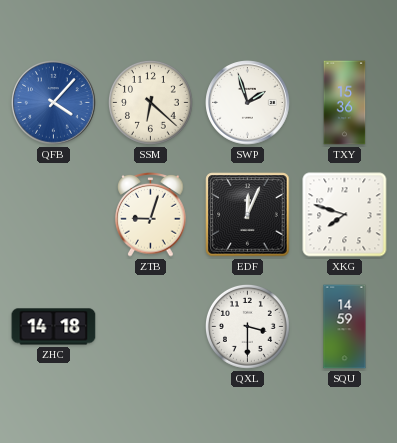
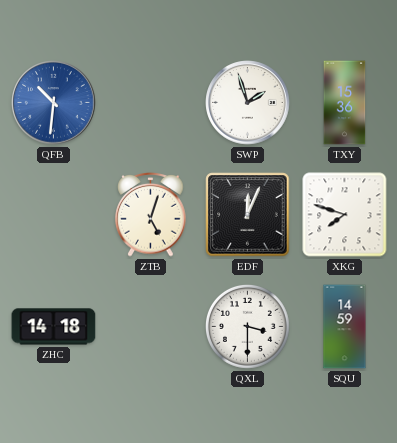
QFB: 4:07 -> 10:31 (54, 103)
SSM: 6:22 -> none (151, 103)
ZTB: 9:03 -> 5:03 (151, 215)
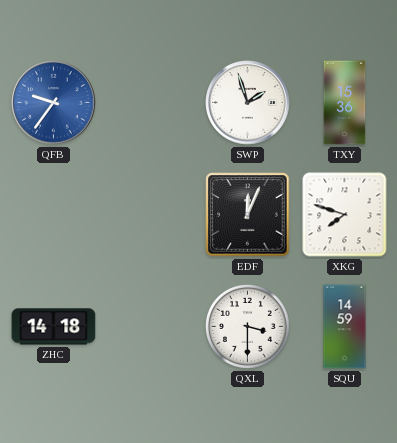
QFB: 10:31 -> 9:36 (54, 103)
ZTB: 5:03 -> none (151, 215)
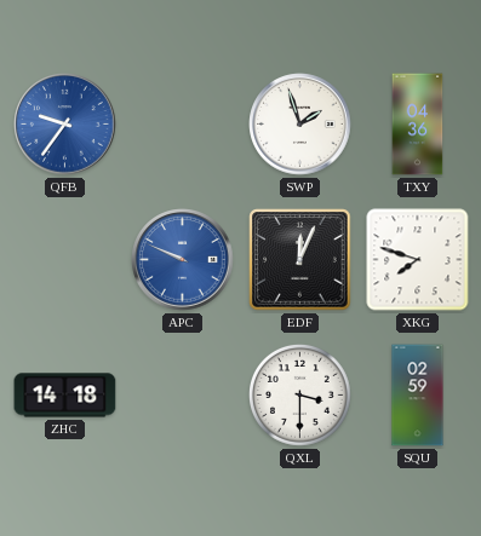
TXY: 15:36 -> 04:36 (418, 125)
APC: none -> 9:49 (183, 260)
SQU: 14:59 -> 02:59 (418, 396)
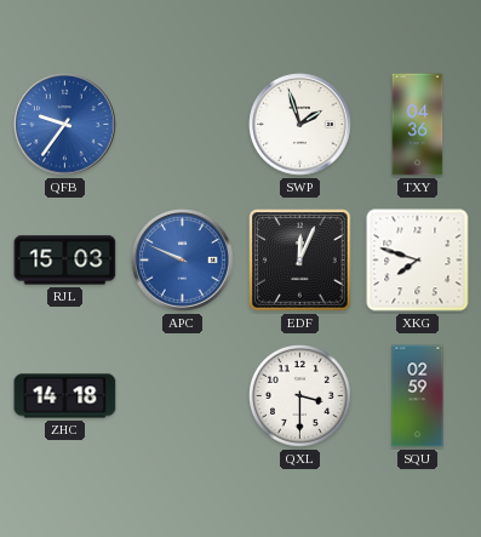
RJL: none -> 15:03 (65, 261)
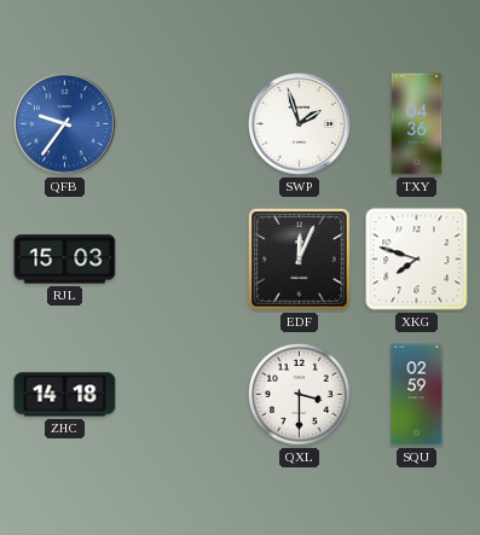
APC: 9:49 -> none (183, 261)
